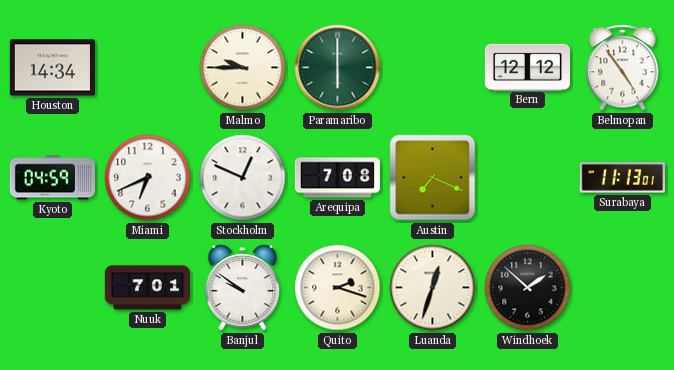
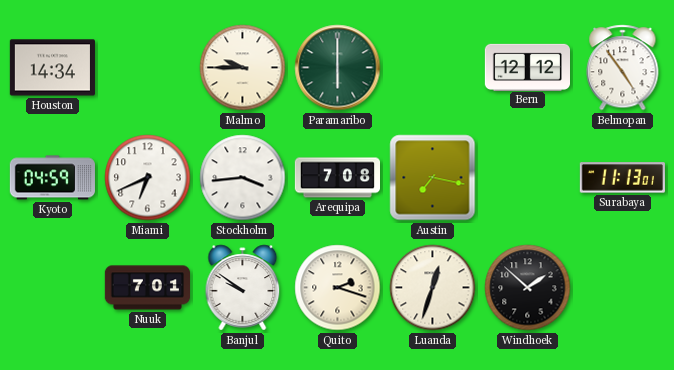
Stockholm: 12:49 -> 3:44 (243, 178)
Austin: 7:19 -> 7:17 (433, 178)
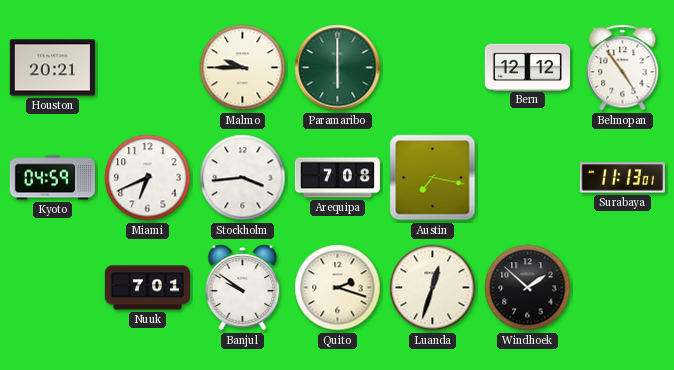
Houston: 14:34 -> 20:21 (52, 68)
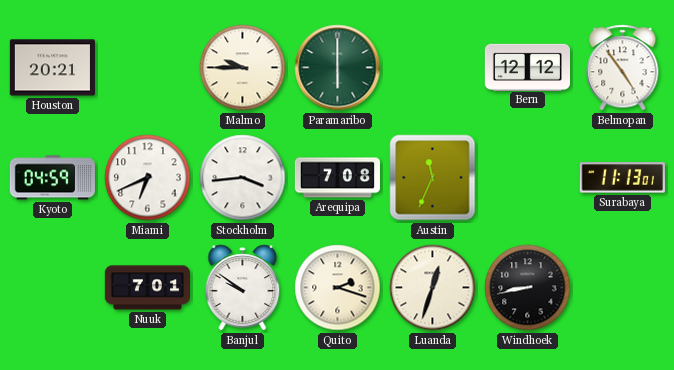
Austin: 7:17 -> 11:34 (433, 178)
Windhoek: 1:52 -> 8:43 (528, 288)
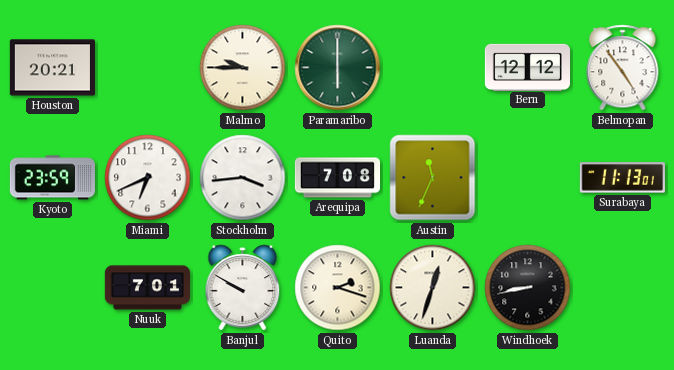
Kyoto: 04:59 -> 23:59 (52, 178)
Banjul: 9:51 -> 9:50 (243, 288)
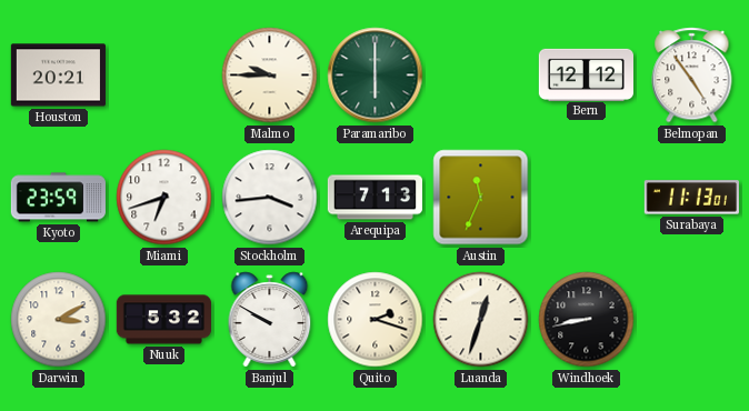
Miami: 6:41 -> 6:42 (164, 198)
Arequipa: 7:08 -> 7:13 (374, 198)
Darwin: none -> 3:10 (59, 320)
Nuuk: 7:01 -> 5:32 (163, 320)
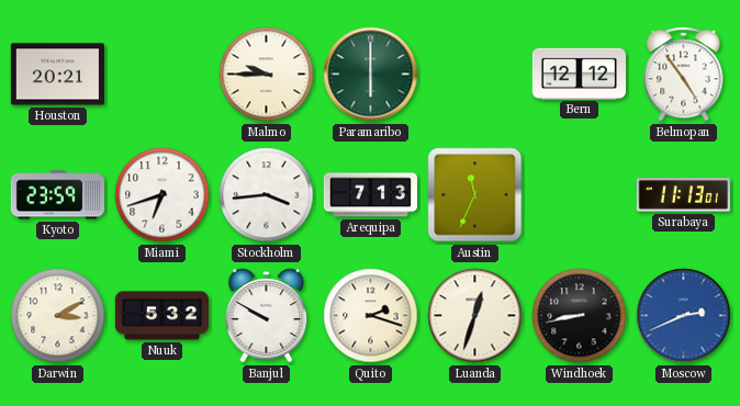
Moscow: none -> 2:41 (684, 316)
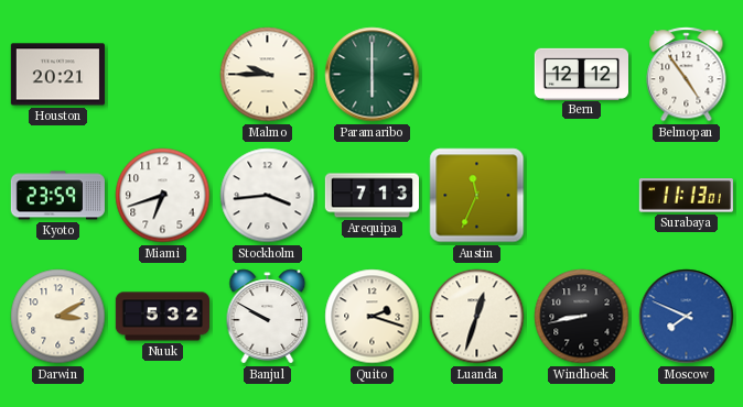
Moscow: 2:41 -> 7:49 (687, 317)
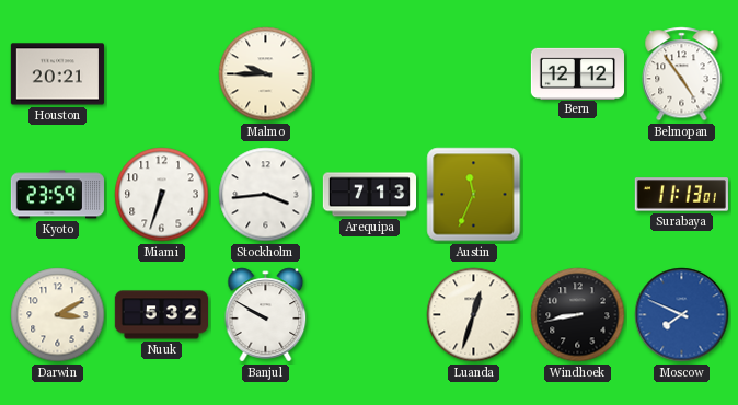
Paramaribo: 6:00 -> none (373, 75)
Miami: 6:42 -> 6:33 (162, 195)
Quito: 2:18 -> none (373, 317)
